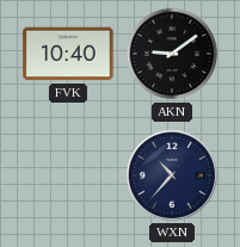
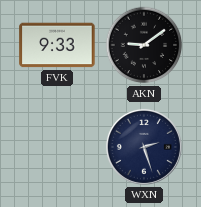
FVK: 10:40 -> 9:33 (57, 45)
WXN: 10:37 -> 2:27 (144, 147)
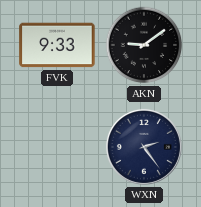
WXN: 2:27 -> 2:24 (144, 147)
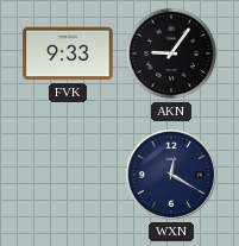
AKN: 9:09 -> 9:06 (171, 53)
WXN: 2:24 -> 12:20 (171, 175)
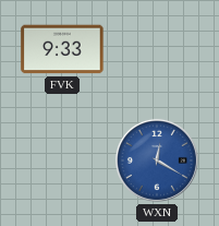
AKN: 9:06 -> none (171, 53)
WXN dial: navy -> blue (157, 160)
